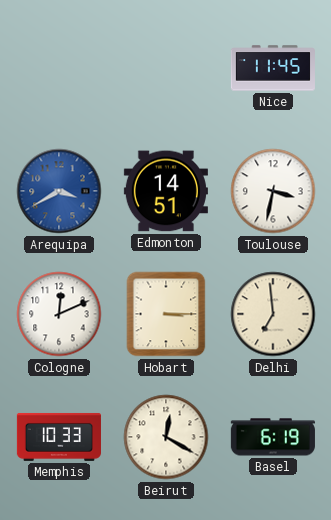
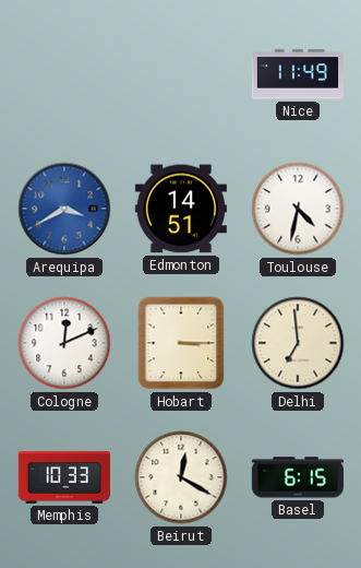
Nice: 11:45 -> 11:49 (298, 74)
Toulouse: 3:32 -> 4:32 (298, 209)
Basel: 6:19 -> 6:15 (298, 477)
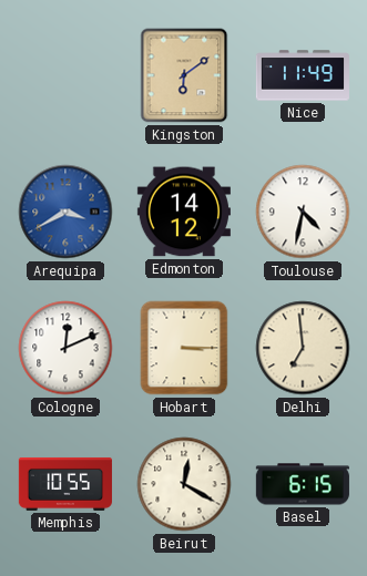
Kingston: none -> 6:09 (184, 75)
Edmonton: 14:51 -> 14:12 (184, 212)
Memphis: 10:33 -> 10:55 (65, 484)
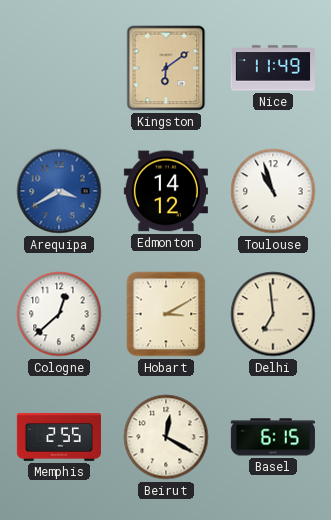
Toulouse: 4:32 -> 10:57 (273, 191)
Cologne: 12:11 -> 12:38 (59, 314)
Hobart: 3:15 -> 3:10 (166, 314)
Memphis: 10:55 -> 2:55 (59, 437)
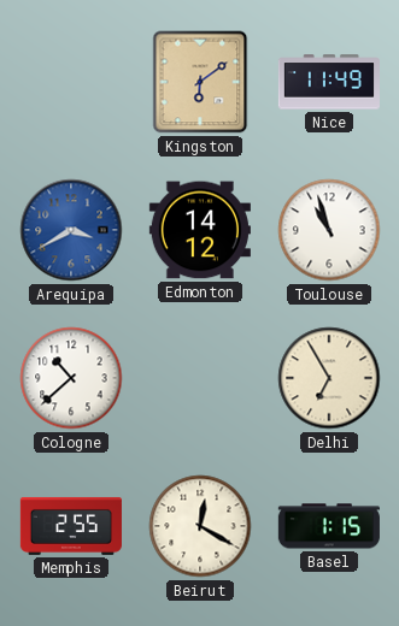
Cologne: 12:38 -> 10:38 (71, 378)
Hobart: 3:10 -> none (166, 314)
Delhi: 6:59 -> 6:55 (329, 378)
Basel: 6:15 -> 1:15 (329, 526)
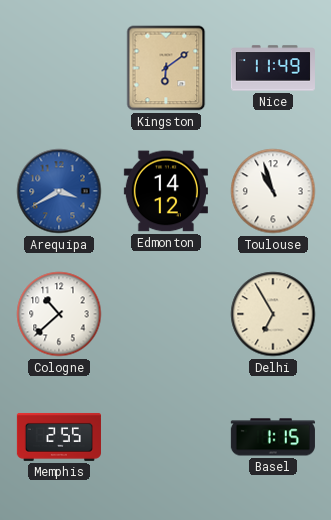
Beirut: 12:20 -> none (200, 526)
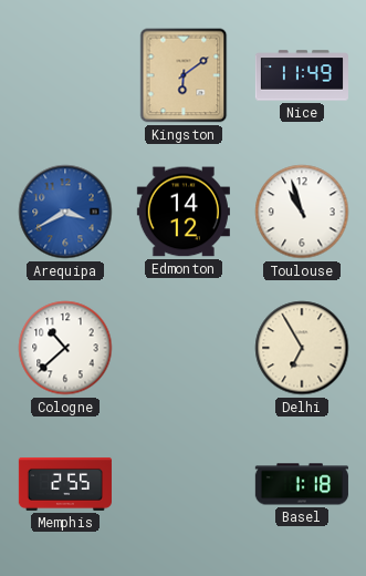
Basel: 1:15 -> 1:18 (302, 484)
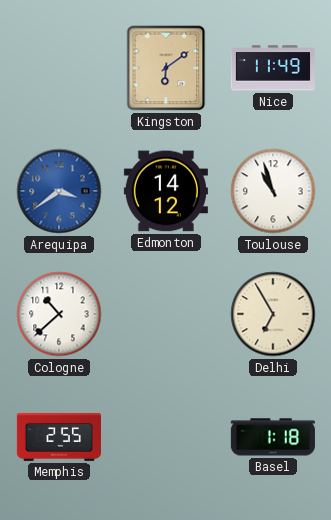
Arequipa: 3:40 -> 3:39 (59, 191)
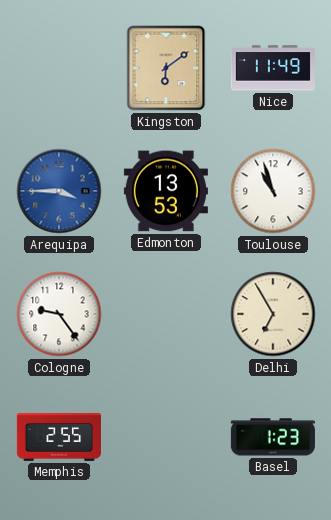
Arequipa: 3:39 -> 3:45 (59, 191)
Edmonton: 14:12 -> 13:53 (166, 191)
Cologne: 10:38 -> 9:24 (59, 314)
Basel: 1:18 -> 1:23 (273, 437)
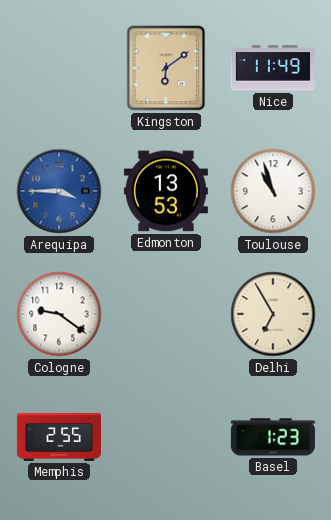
Cologne: 9:24 -> 9:21 (59, 314)
